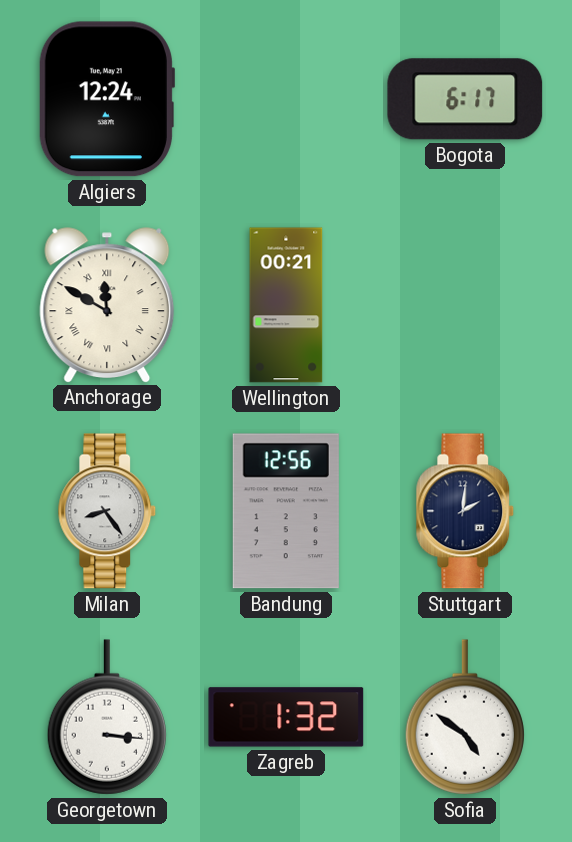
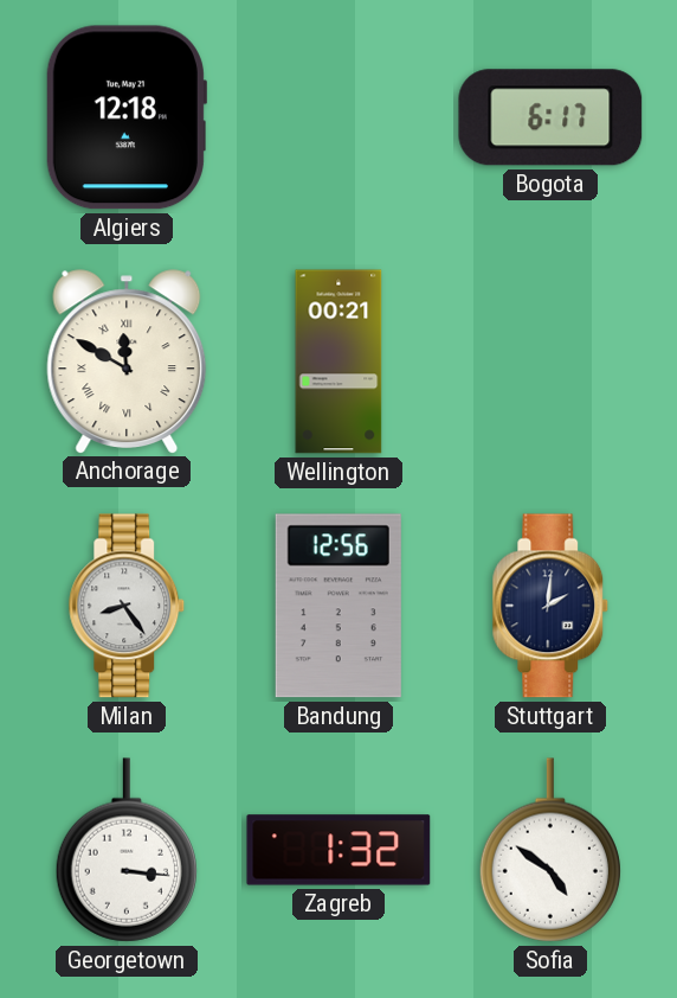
Algiers: 12:24 -> 12:18 (125, 117)
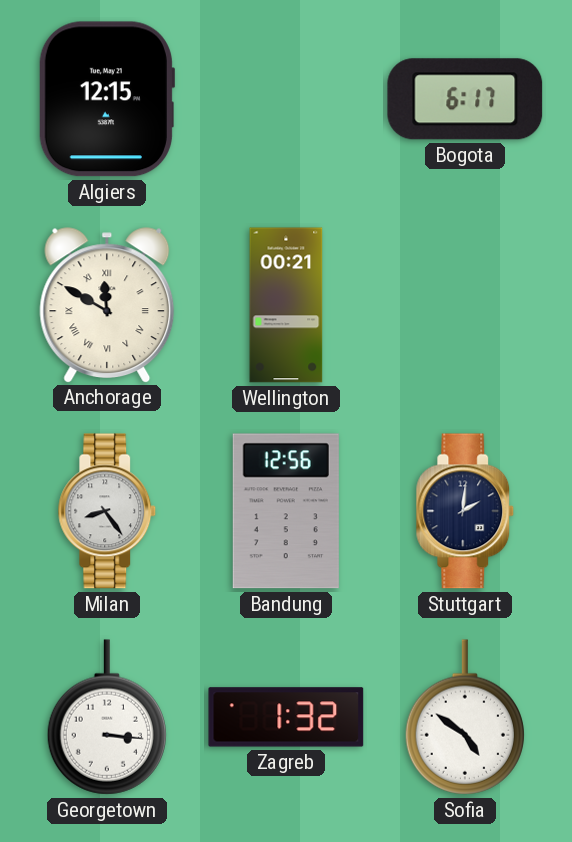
Algiers: 12:18 -> 12:15 (106, 99)
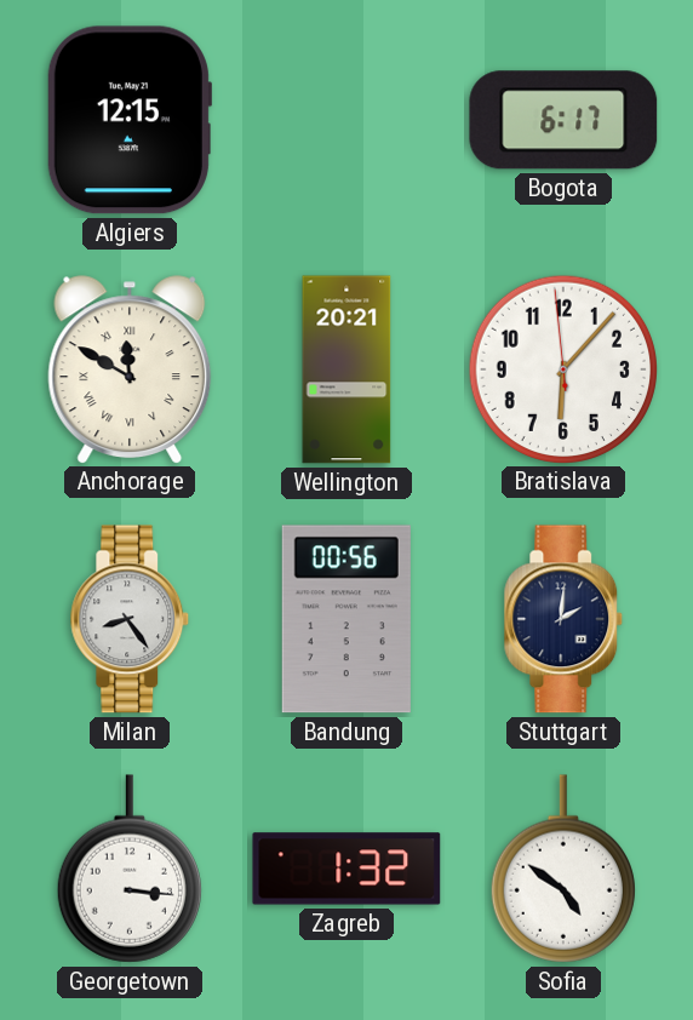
Wellington: 00:21 -> 20:21 (346, 369)
Bratislava: none -> 6:06 (562, 368)
Bandung: 12:56 -> 00:56 (346, 619)
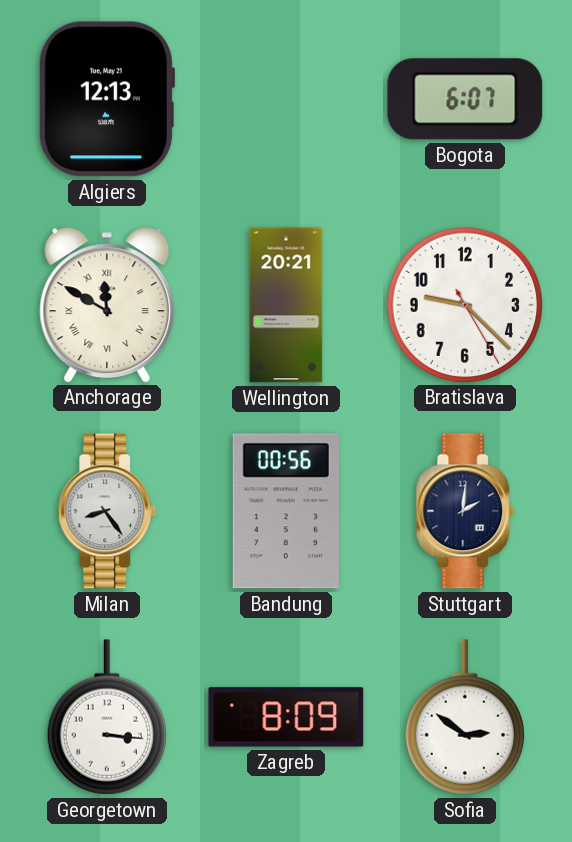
Algiers: 12:15 -> 12:13 (106, 99)
Bogota: 6:17 -> 6:07 (465, 99)
Bratislava: 6:06 -> 9:22 (464, 304)
Zagreb: 1:32 -> 8:09 (286, 717)
Sofia: 4:51 -> 2:51 (465, 717)
